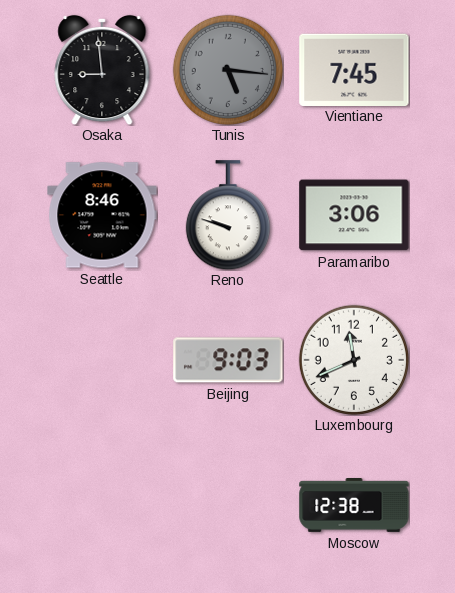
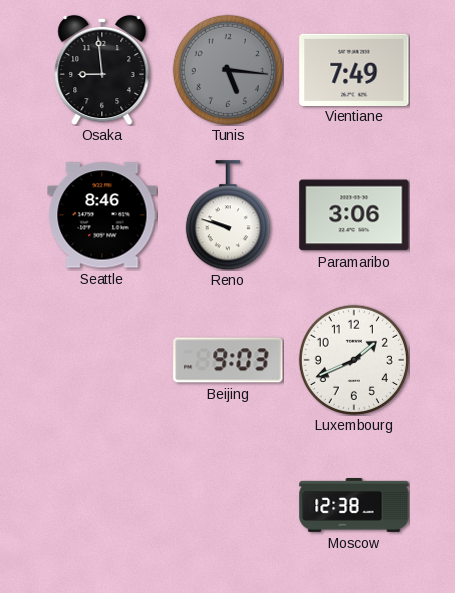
Vientiane: 7:45 -> 7:49 (354, 69)
Luxembourg: 11:41 -> 1:41 (354, 360)
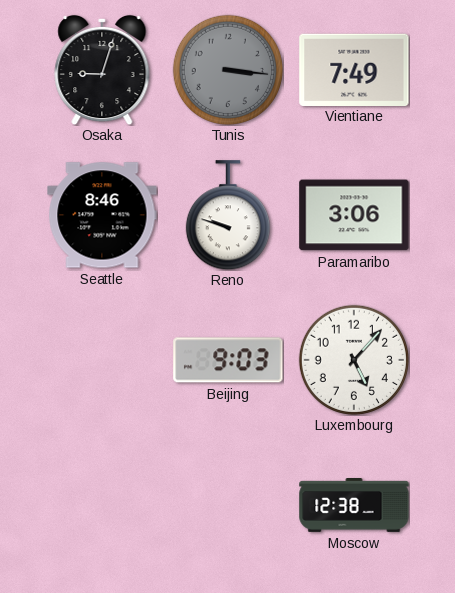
Osaka: 8:59 -> 9:03 (102, 70)
Tunis: 5:16 -> 3:16 (228, 70)
Luxembourg: 1:41 -> 5:07 (354, 360)
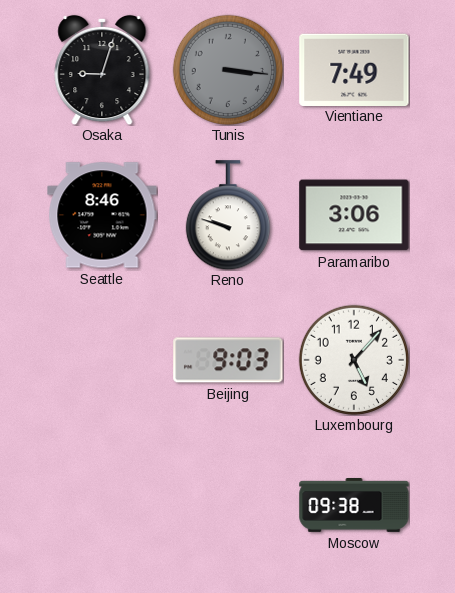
Moscow: 12:38 -> 09:38 (354, 506)
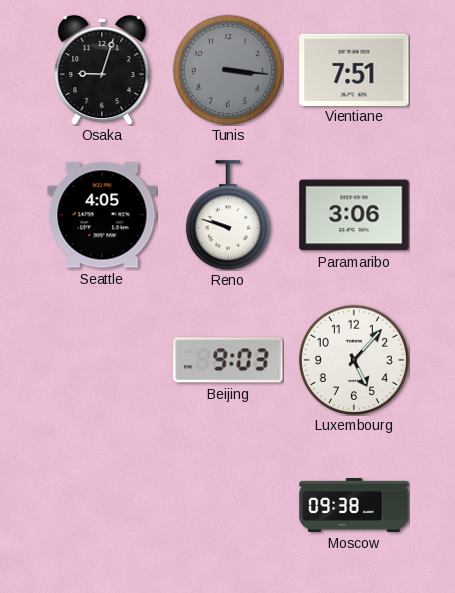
Vientiane: 7:49 -> 7:51 (354, 69)
Seattle: 8:46 -> 4:05 (102, 215)
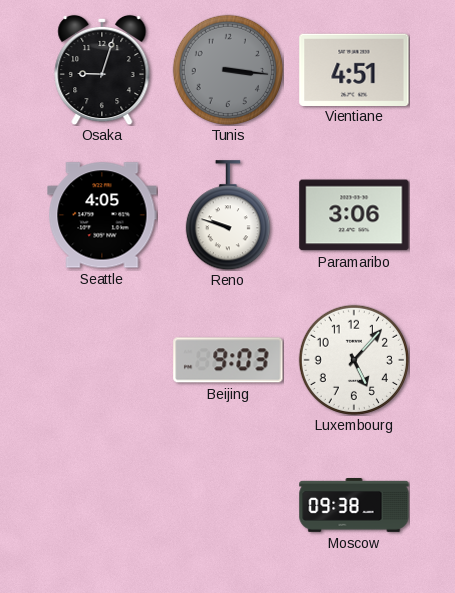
Vientiane: 7:51 -> 4:51 (354, 69)
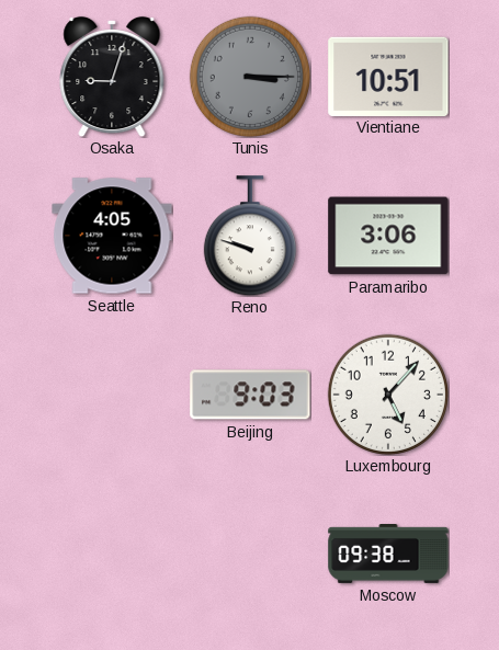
Tunis: 3:16 -> 3:15 (250, 77)
Vientiane: 4:51 -> 10:51 (388, 76)
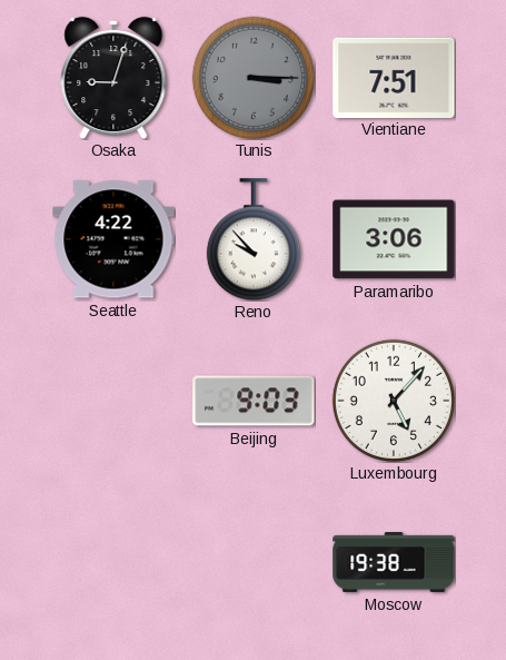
Vientiane: 10:51 -> 7:51 (394, 77)
Seattle: 4:05 -> 4:22 (113, 239)
Reno: 9:48 -> 9:53 (254, 239)
Moscow: 09:38 -> 19:38 (394, 563)
